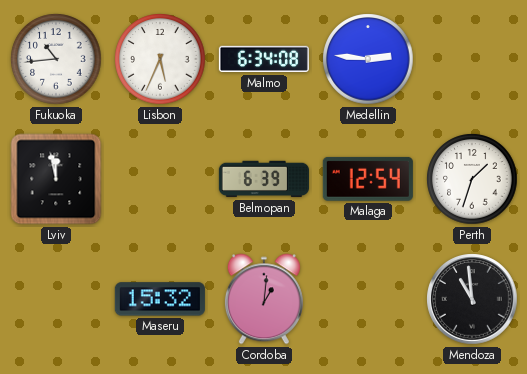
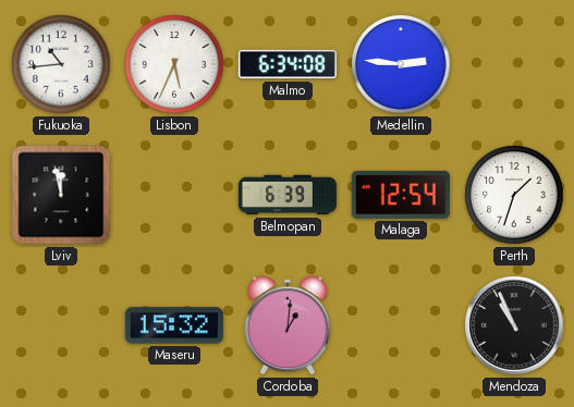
Mendoza: 10:59 -> 10:56 (514, 325)
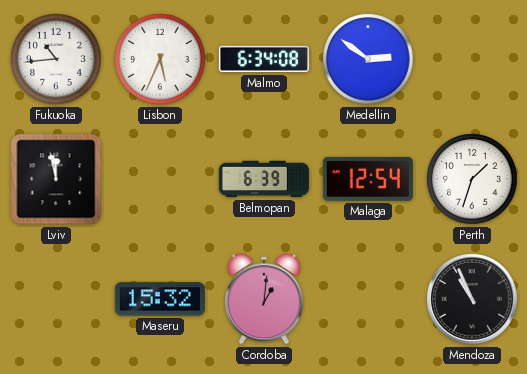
Medellin: 2:46 -> 2:51 (368, 59)
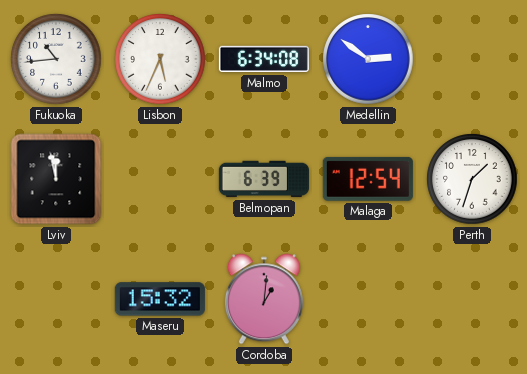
Mendoza: 10:56 -> none (472, 299)
